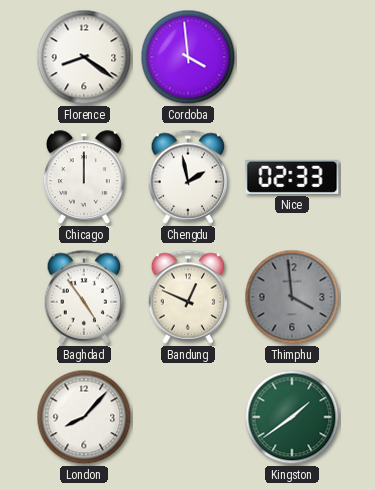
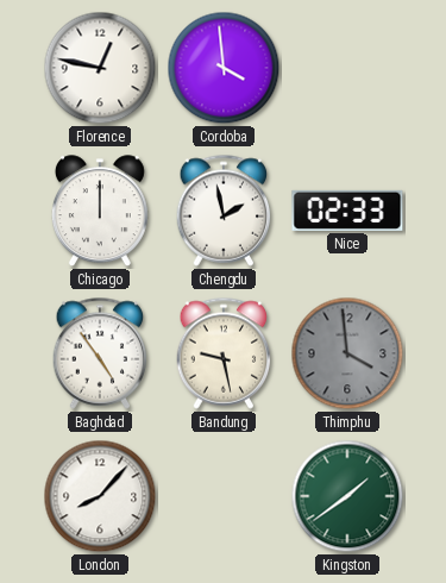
Florence: 8:21 -> 12:47 (100, 68)
Bandung: 12:49 -> 9:28 (224, 353)
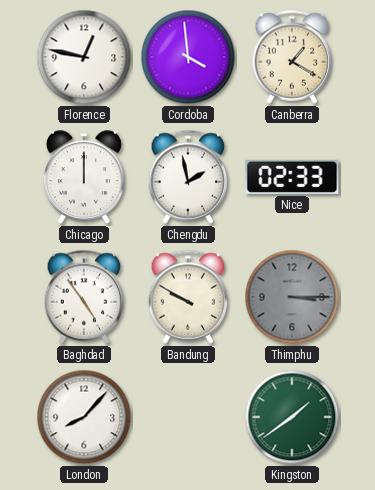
Canberra: none -> 1:20 (292, 57)
Bandung: 9:28 -> 9:50 (188, 297)
Thimphu: 3:59 -> 3:15 (292, 297)
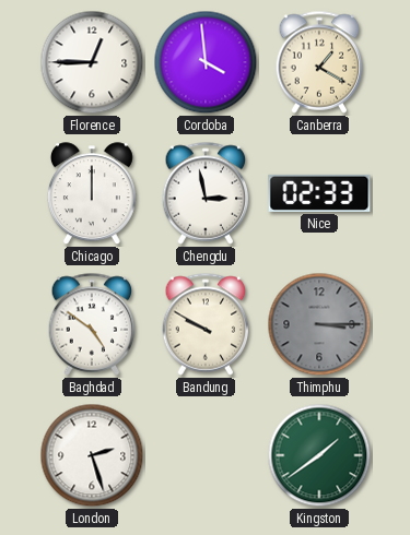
Florence: 12:47 -> 12:45 (92, 62)
Chengdu: 1:58 -> 2:58 (206, 193)
Baghdad: 4:54 -> 4:51 (92, 324)
London: 8:07 -> 2:27 (92, 455)
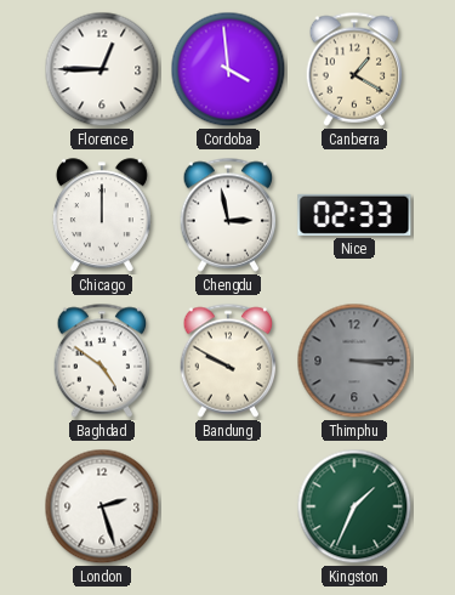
Kingston: 1:39 -> 1:34 (354, 506)
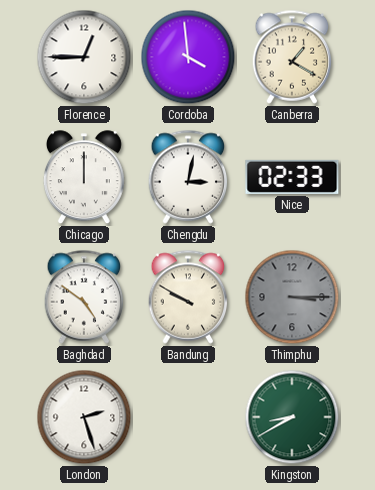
Chengdu: 2:58 -> 3:02 (188, 177)
Kingston: 1:34 -> 8:40 (292, 417)
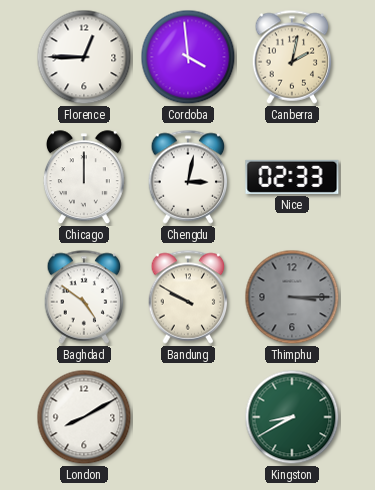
Canberra: 1:20 -> 2:02 (292, 57)
London: 2:27 -> 8:10 (84, 417)
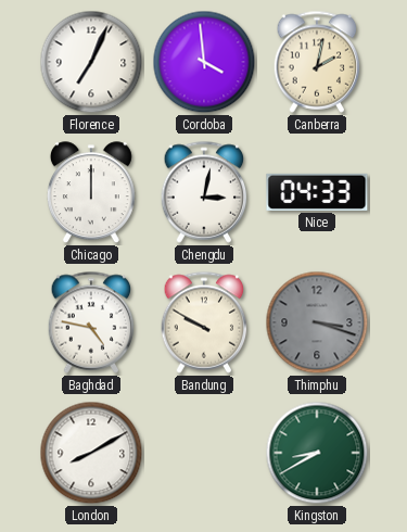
Florence: 12:45 -> 7:04 (91, 62)
Nice: 02:33 -> 04:33 (317, 192)
Baghdad: 4:51 -> 4:47 (91, 322)
Thimphu: 3:15 -> 3:18 (317, 322)
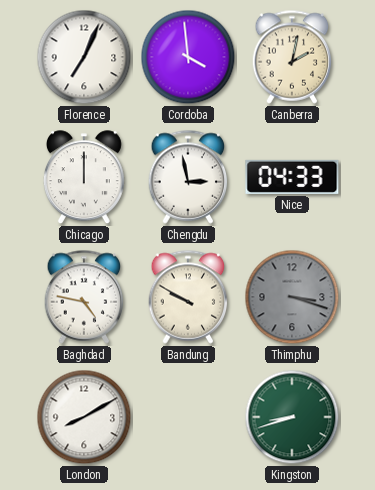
Chengdu: 3:02 -> 2:58 (188, 177)
Kingston: 8:40 -> 8:42 (292, 417)
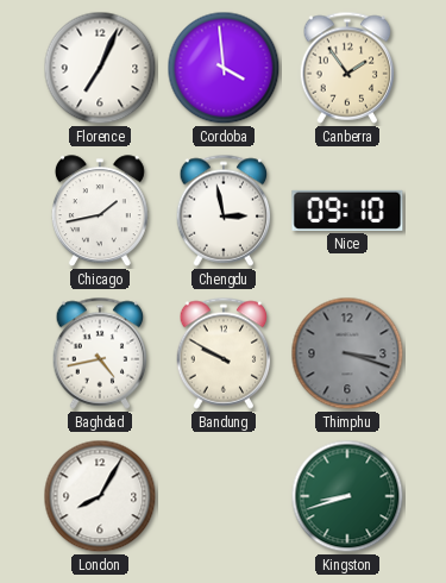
Canberra: 2:02 -> 1:54 (347, 68)
Chicago: 12:00 -> 1:43 (100, 212)
Nice: 04:33 -> 09:10 (347, 211)
Baghdad: 4:47 -> 4:43 (100, 353)
London: 8:10 -> 8:05 (100, 496)
